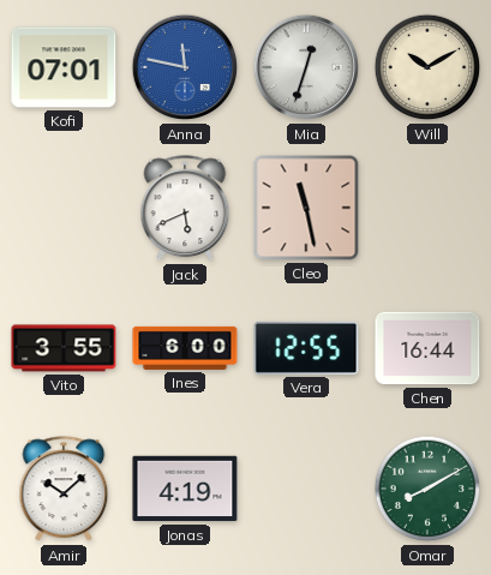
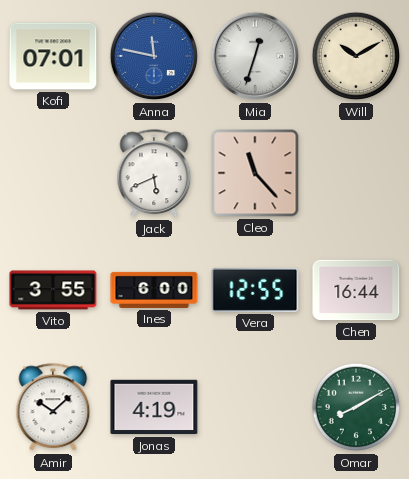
Cleo: 11:28 -> 11:23 (255, 173)
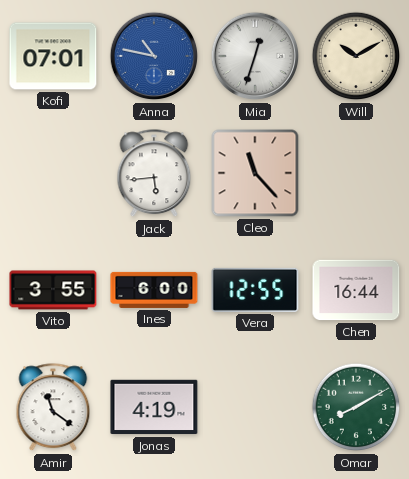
Anna: 11:47 -> 10:47 (154, 56)
Jack: 5:41 -> 5:44 (154, 174)
Amir: 10:08 -> 11:21 (53, 408)
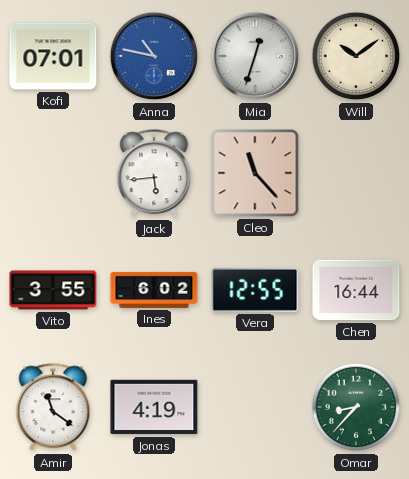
Will: 10:10 -> 10:09 (356, 56)
Ines: 6:00 -> 6:02 (154, 290)
Omar: 8:10 -> 8:37 (356, 407)
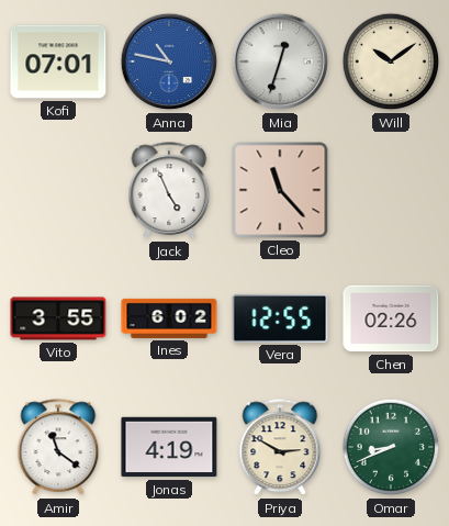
Jack: 5:44 -> 4:56 (169, 191)
Chen: 16:44 -> 02:26 (391, 318)
Priya: none -> 2:50 (280, 448)
Omar: 8:37 -> 8:41 (391, 447)
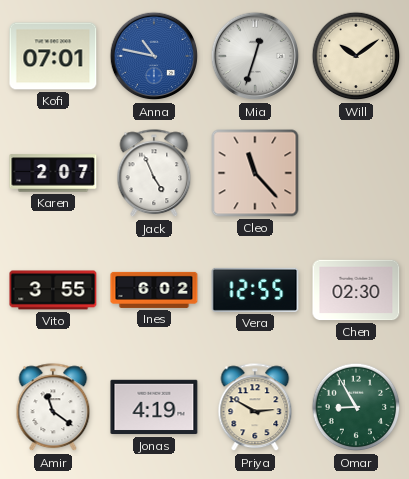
Karen: none -> 2:07 (53, 173)
Chen: 02:26 -> 02:30 (356, 290)
Omar: 8:41 -> 8:55 (356, 407)
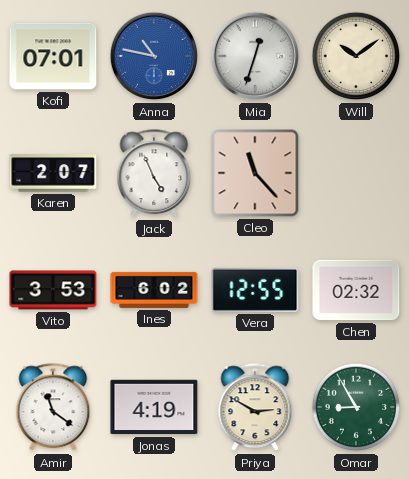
Vito: 3:55 -> 3:53 (53, 290)
Chen: 02:30 -> 02:32 (356, 290)
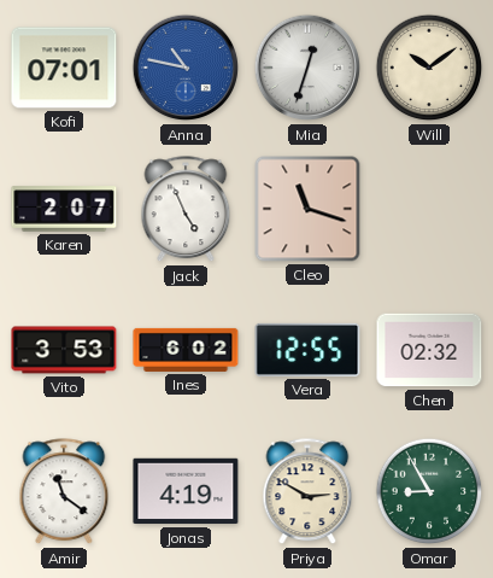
Cleo: 11:23 -> 11:18 (307, 209)
